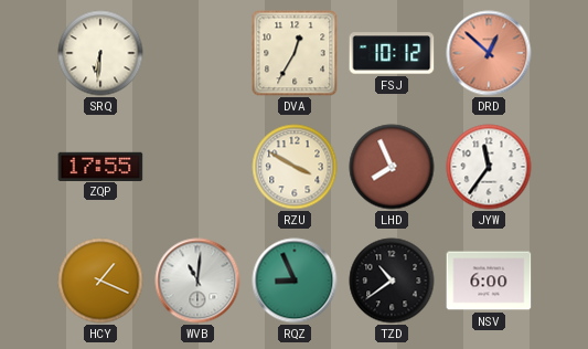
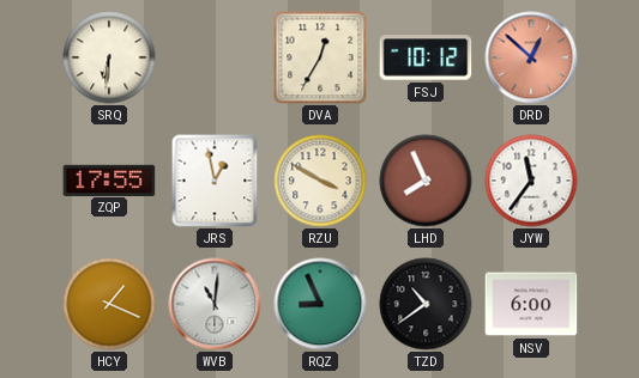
JRS: none -> 12:58 (215, 181)
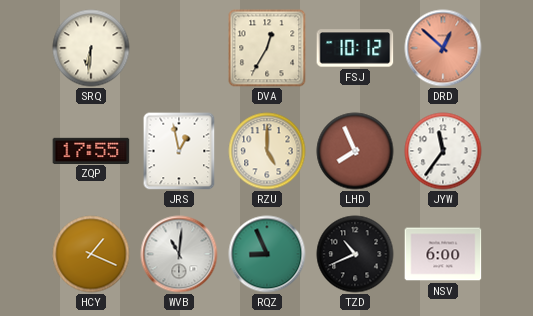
RZU: 3:50 -> 5:00 (267, 151)
TZD: 10:39 -> 10:41 (355, 254)
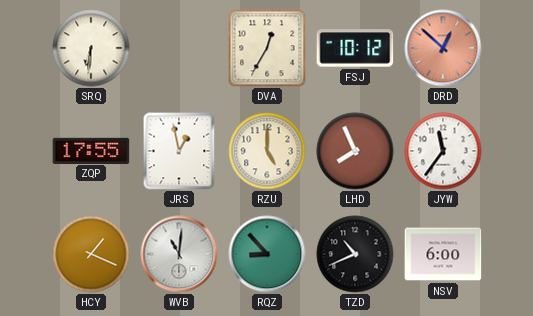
RQZ: 8:56 -> 8:53 (267, 254)
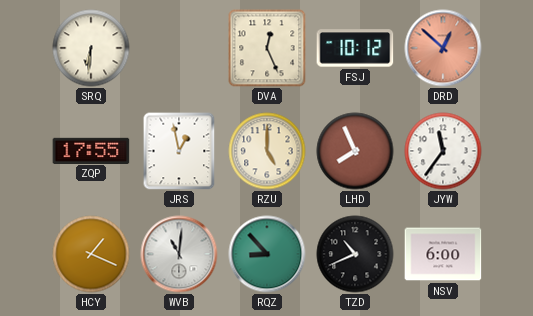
DVA: 12:35 -> 12:26 (267, 48)
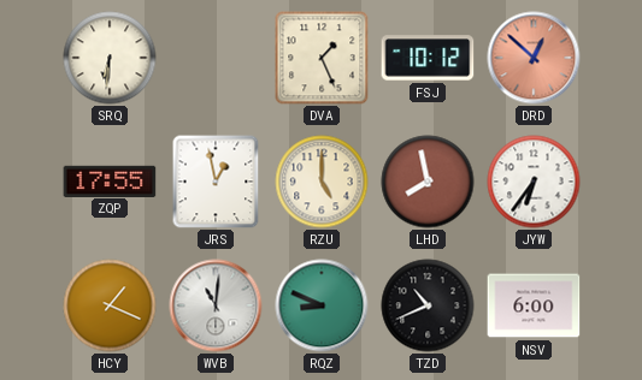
DVA: 12:26 -> 1:26 (322, 58)
LHD: 7:56 -> 7:58 (428, 182)
JYW: 11:36 -> 6:36 (534, 182)
RQZ: 8:53 -> 8:49 (322, 305)
